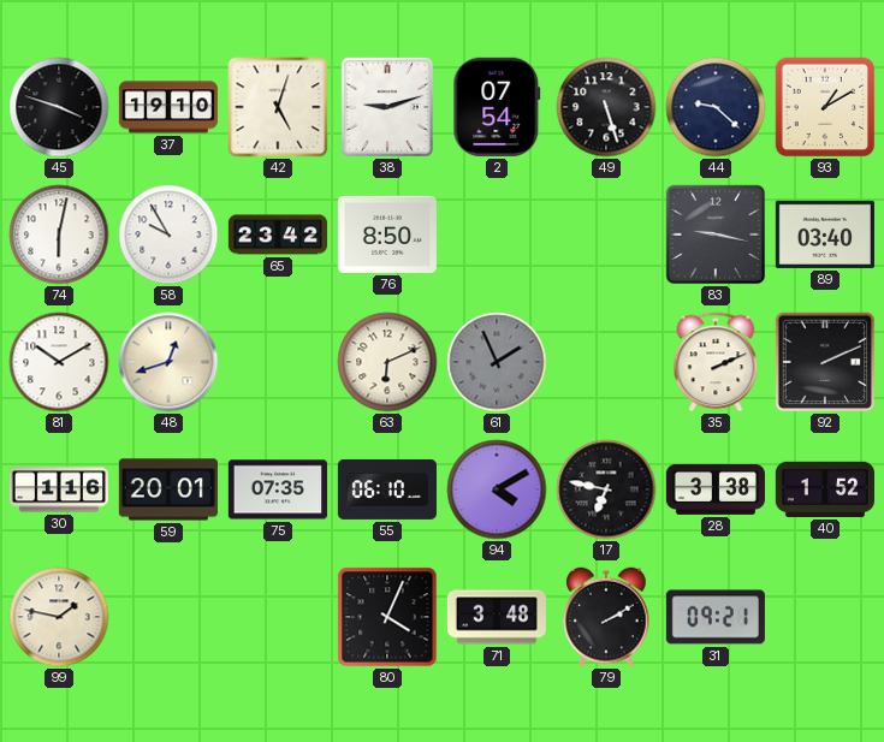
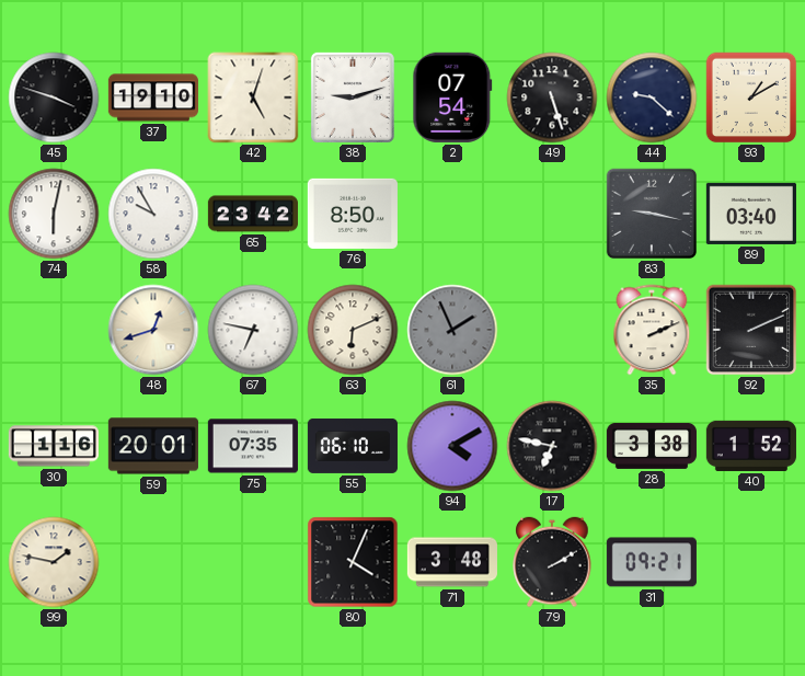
81: 10:10 -> none (59, 362)
67: none -> 6:47 (253, 330)
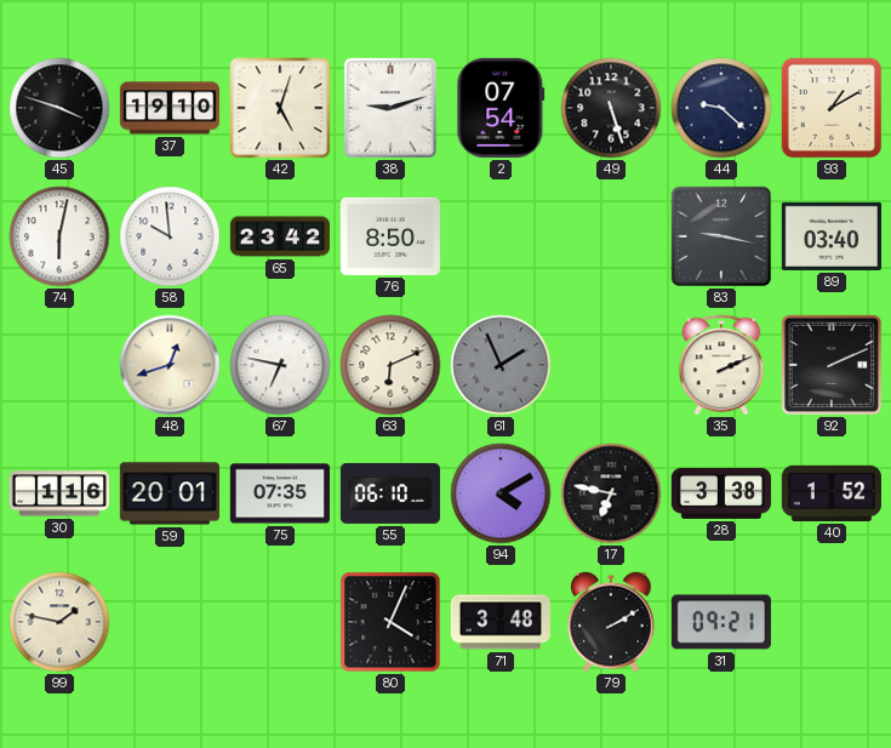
58: 9:55 -> 9:59 (170, 236)
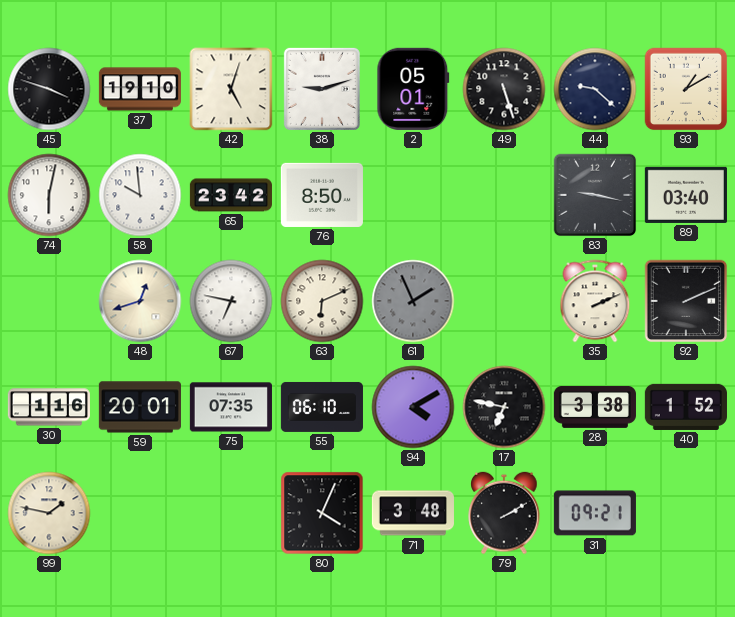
2: 07:54 -> 05:01 (413, 89)
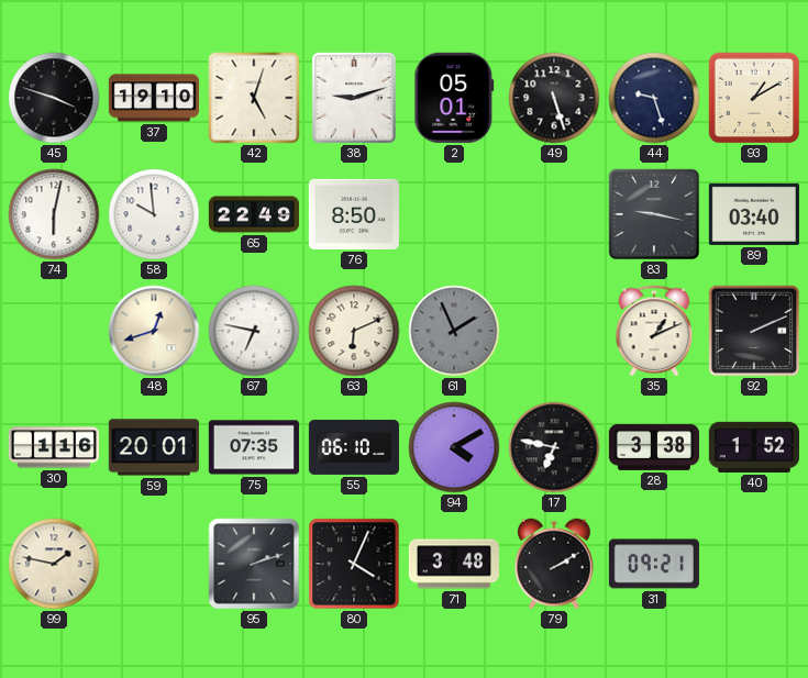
44: 9:22 -> 9:27 (654, 98)
65: 23:42 -> 22:49 (254, 214)
35: 2:11 -> 1:11 (654, 331)
95: none -> 2:12 (254, 564)
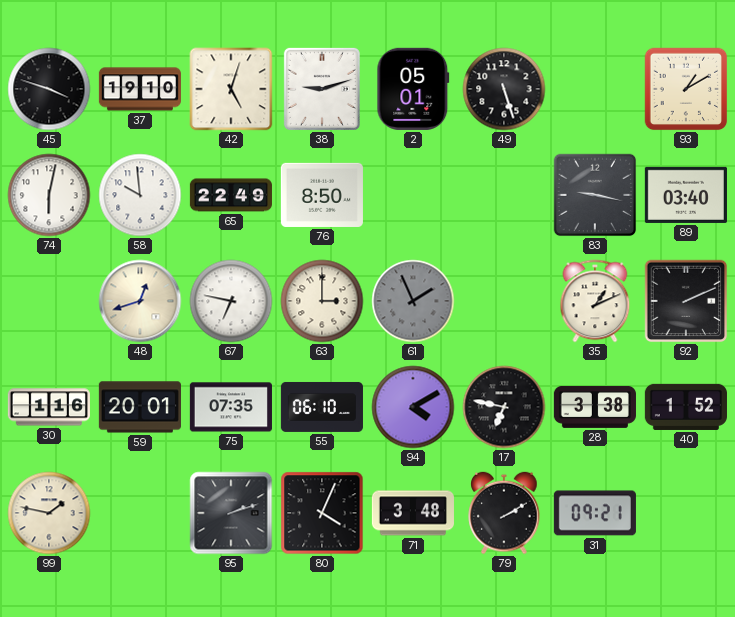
44: 9:27 -> none (654, 98)
63: 6:11 -> 3:00 (322, 301)
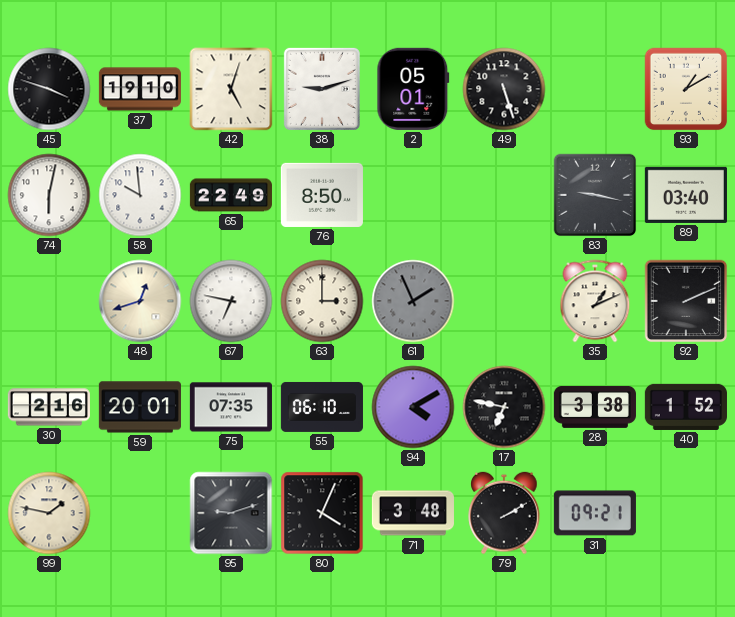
30: 1:16 -> 2:16 (49, 407)
95: 2:12 -> 9:12 (231, 513)
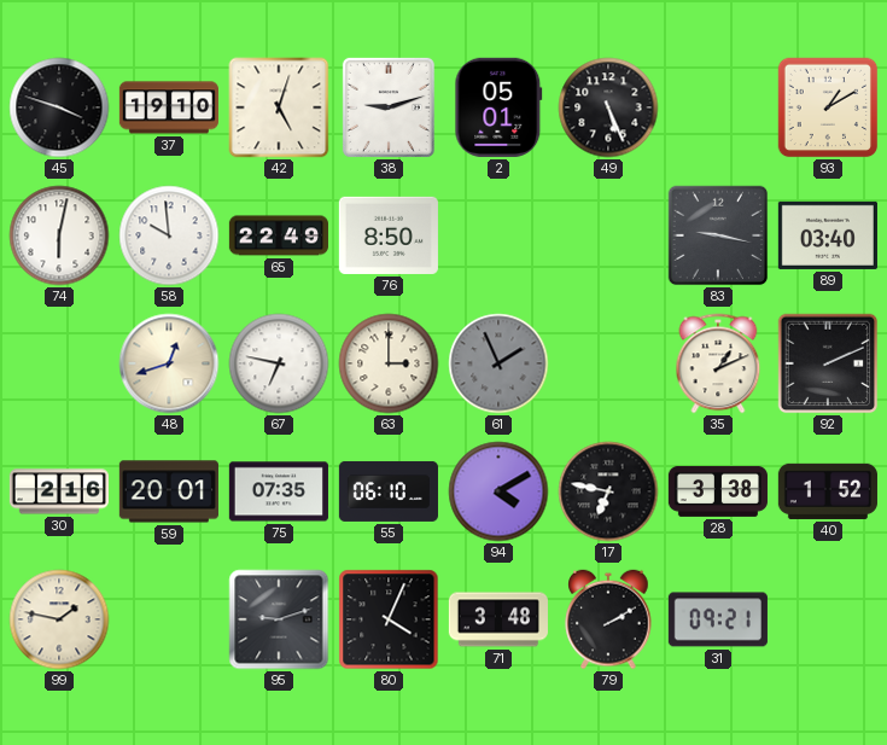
49: 5:27 -> 5:26 (608, 107)
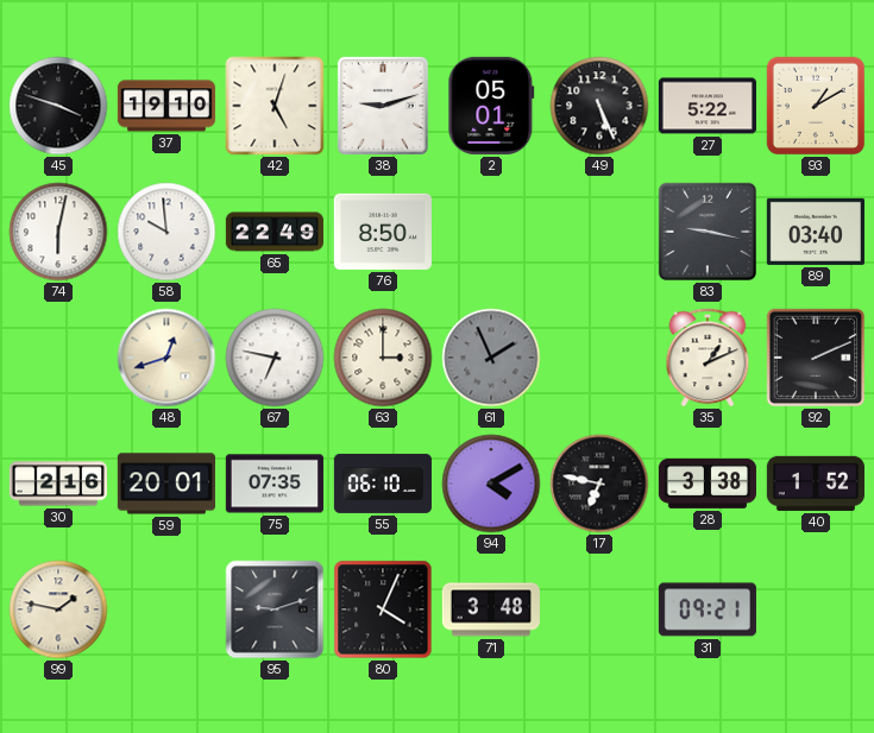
27: none -> 5:22 (708, 106)
79: 2:10 -> none (608, 619)
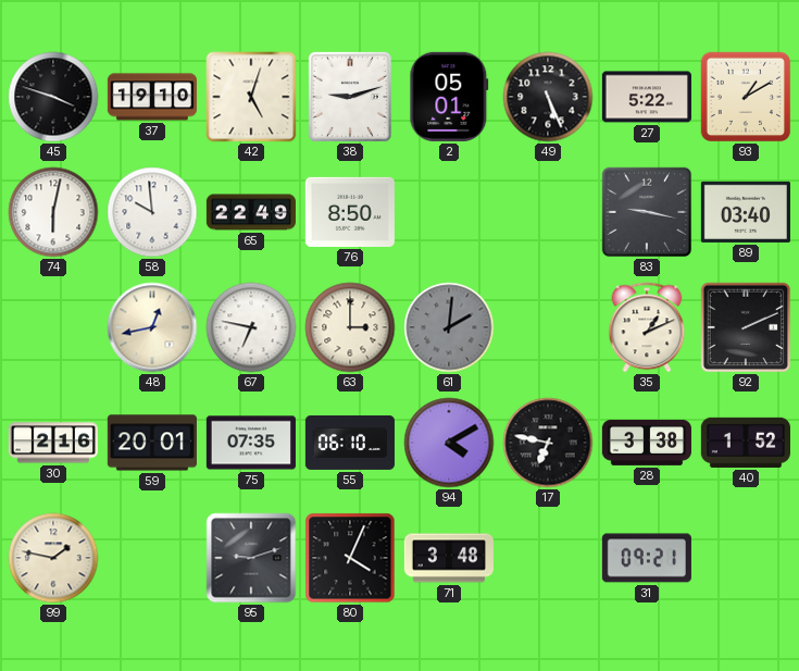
48: 12:42 -> 12:43 (152, 327)
61: 1:56 -> 2:01 (449, 327)
